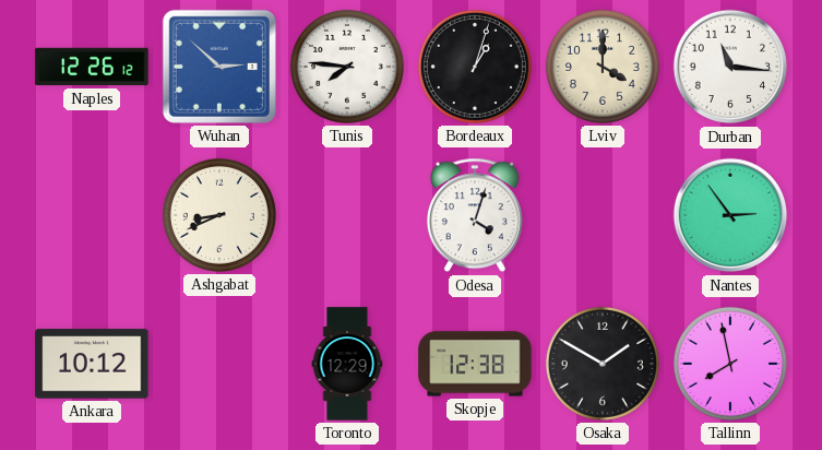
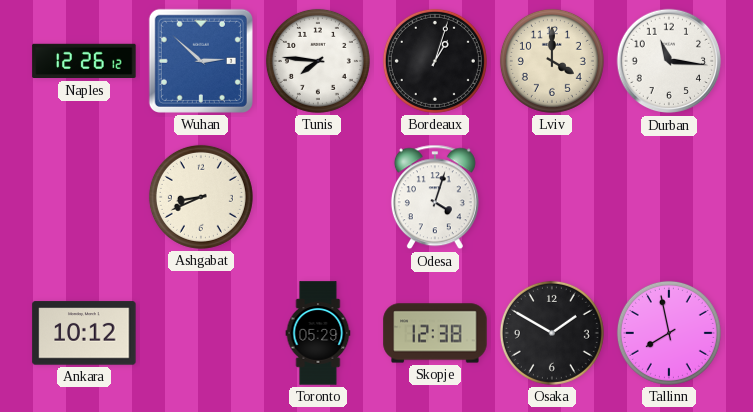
Nantes: 2:54 -> none (730, 215)
Toronto: 12:29 -> 05:29 (318, 333)
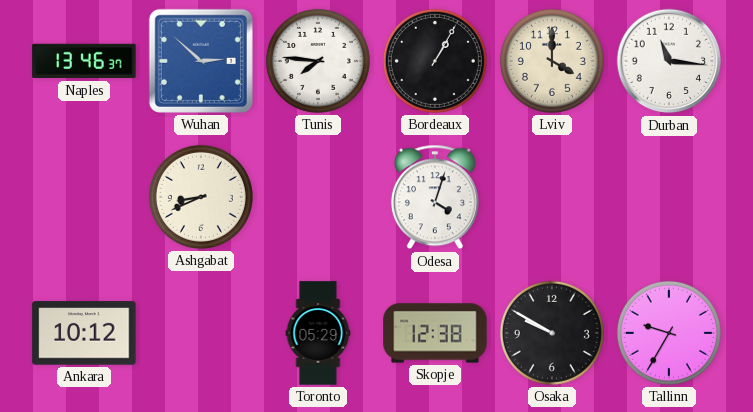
Naples: 12:26 -> 13:46 (84, 61)
Bordeaux: 1:03 -> 1:05 (435, 61)
Osaka: 1:50 -> 9:50 (552, 333)
Tallinn: 7:58 -> 9:35 (669, 333)
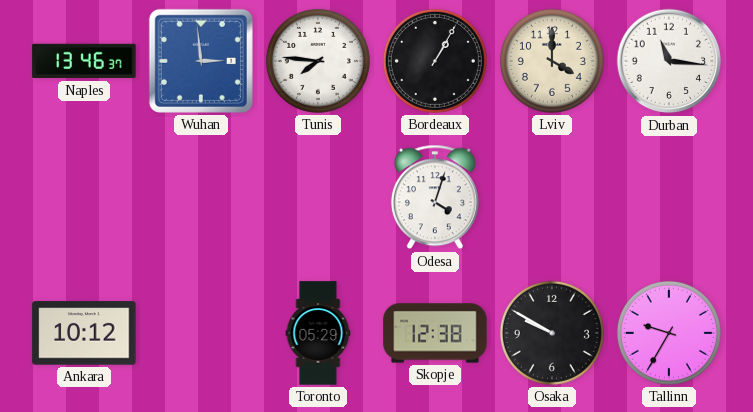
Wuhan: 2:52 -> 2:59 (201, 61)
Ashgabat: 8:41 -> none (201, 197)
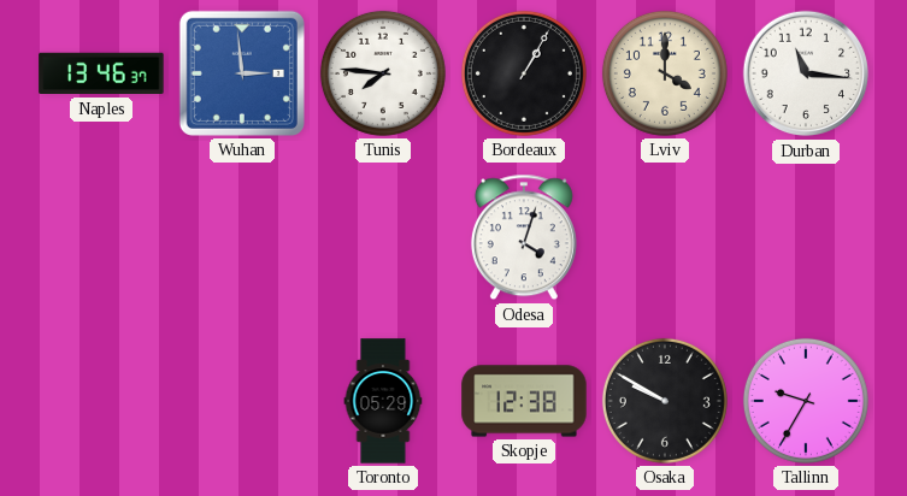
Ankara: 10:12 -> none (84, 333)
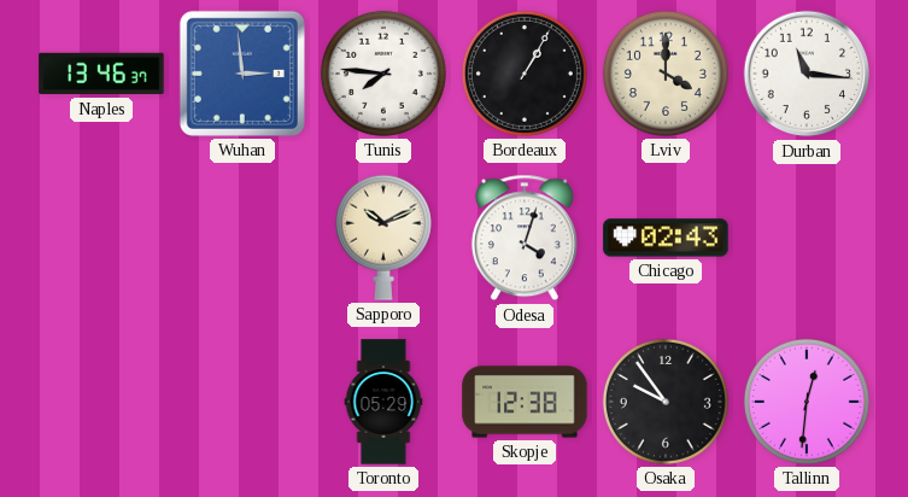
Sapporo: none -> 10:11 (383, 238)
Chicago: none -> 02:43 (666, 238)
Osaka: 9:50 -> 9:54 (666, 402)
Tallinn: 9:35 -> 12:31 (807, 402)
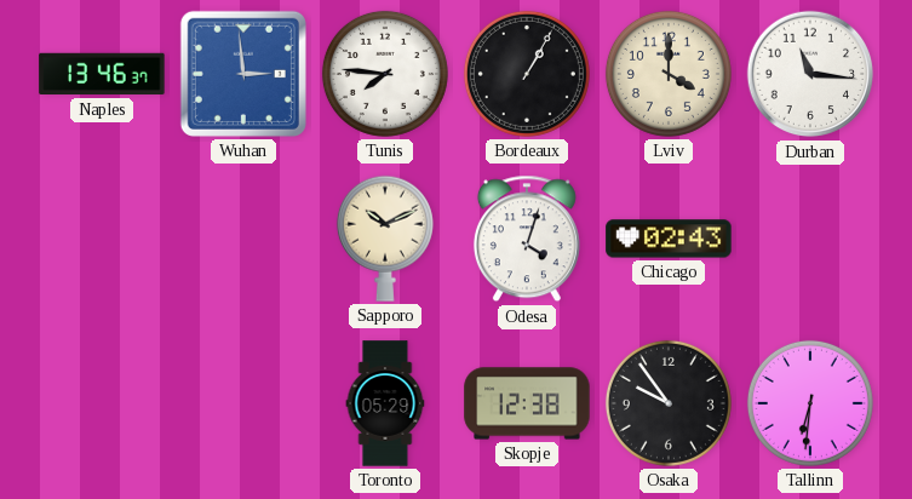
Tallinn: 12:31 -> 6:31 (810, 403)
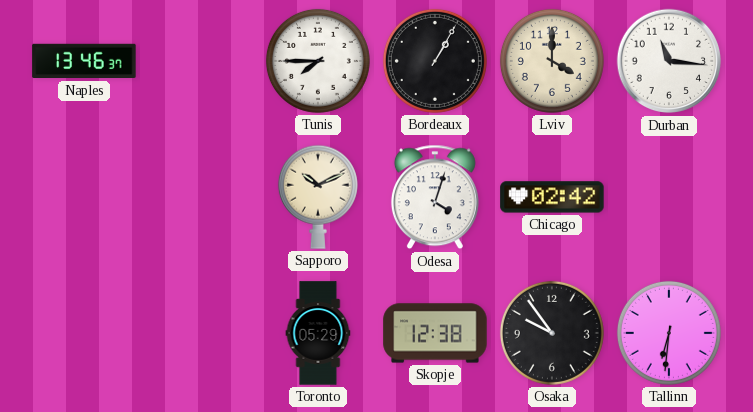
Wuhan: 2:59 -> none (243, 74)
Tunis: 7:46 -> 7:45 (318, 61)
Chicago: 02:43 -> 02:42 (552, 197)
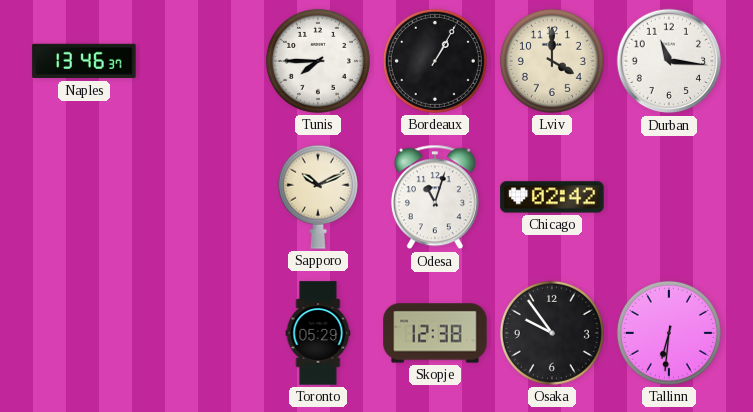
Odesa: 4:03 -> 11:03 (435, 197)
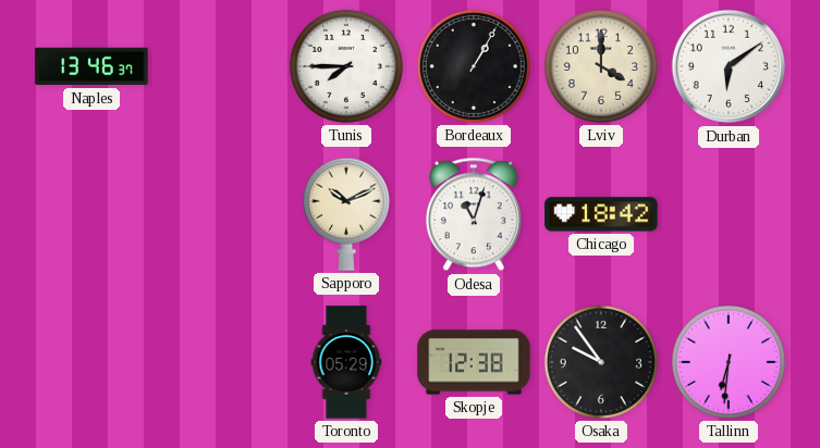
Durban: 11:16 -> 6:09 (729, 66)
Chicago: 02:42 -> 18:42 (601, 214)
